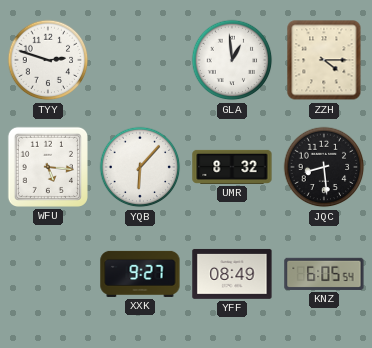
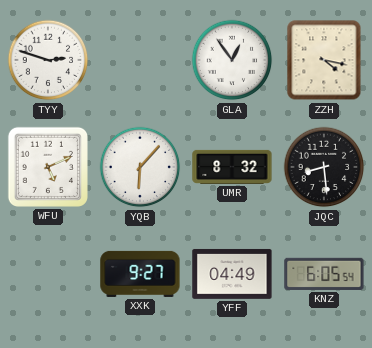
GLA: 12:59 -> 12:54 (232, 60)
ZZH: 4:15 -> 4:17 (324, 60)
WFU: 5:16 -> 5:11 (48, 167)
YFF: 08:49 -> 04:49 (232, 274)
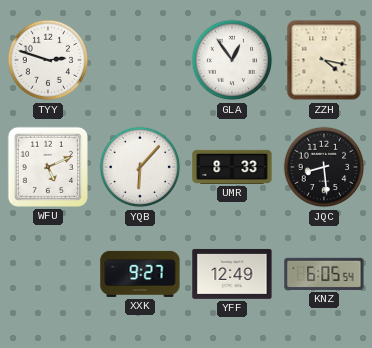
UMR: 8:32 -> 8:33 (232, 167)
YFF: 04:49 -> 12:49 (232, 274)
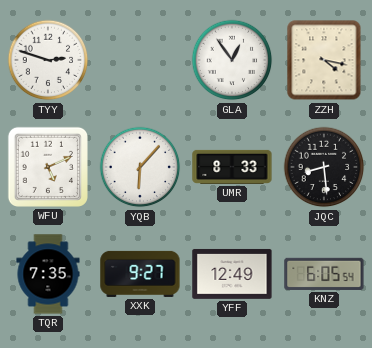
TQR: none -> 7:35 (48, 274)
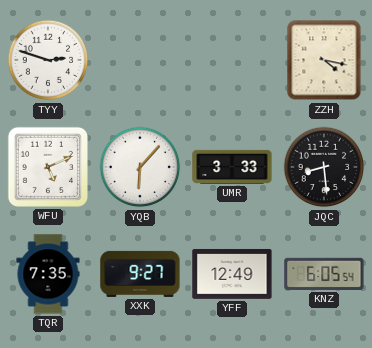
GLA: 12:54 -> none (232, 60)
UMR: 8:33 -> 3:33 (232, 167)
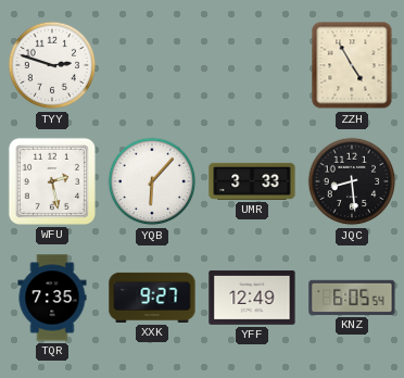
ZZH: 4:17 -> 4:55 (352, 65)
WFU: 5:11 -> 2:28 (52, 181)
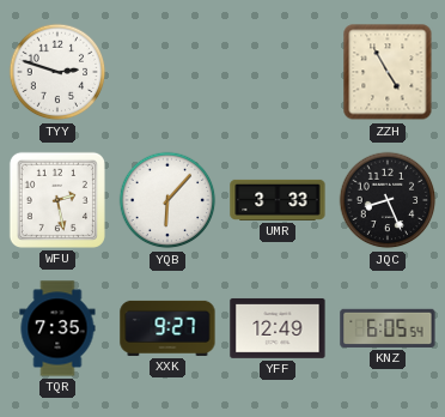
JQC: 8:29 -> 8:26 (388, 200)
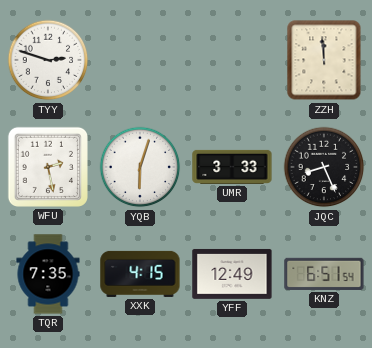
ZZH: 4:55 -> 11:59 (324, 60)
YQB: 6:07 -> 6:03 (140, 167)
XXK: 9:27 -> 4:15 (140, 274)
KNZ: 6:05 -> 6:51 (324, 274)
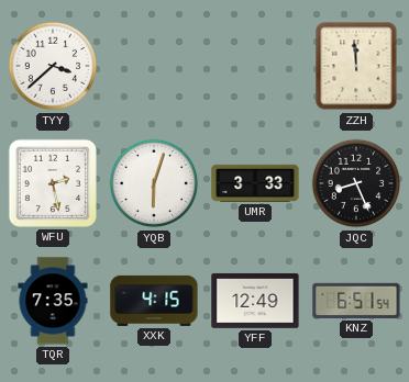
TYY: 2:48 -> 3:38 (53, 66)
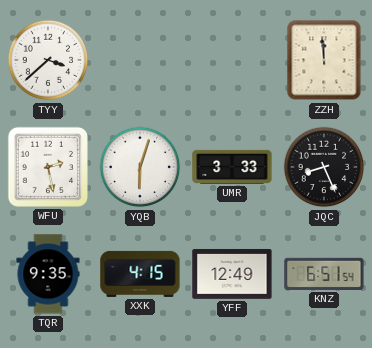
TQR: 7:35 -> 9:35 (48, 274)
